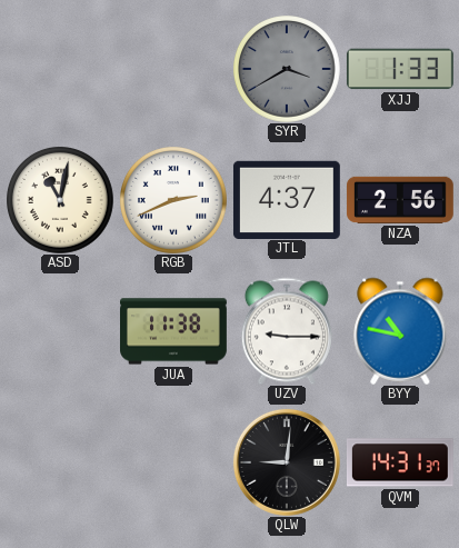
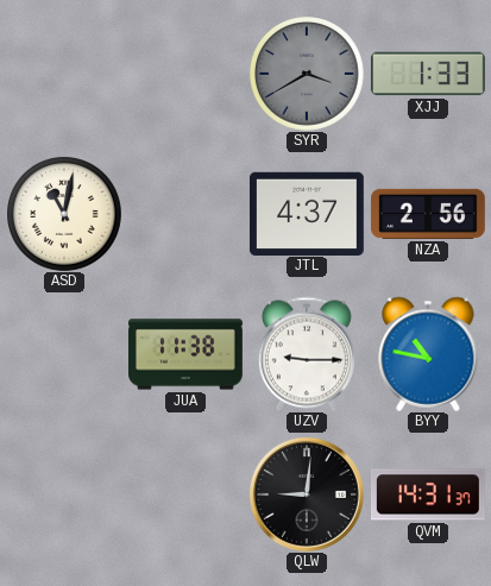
RGB: 2:41 -> none (173, 200)
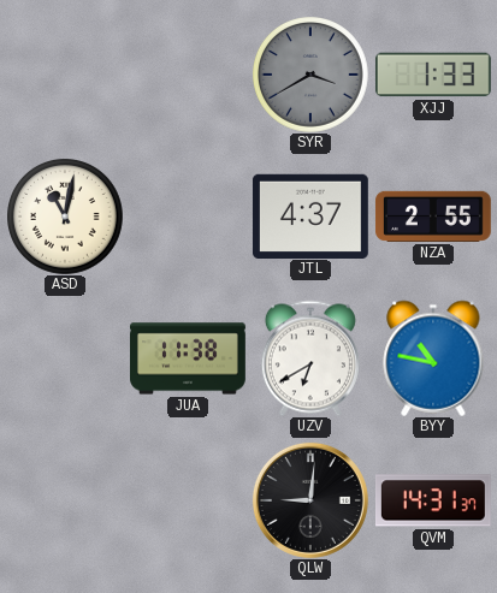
NZA: 2:56 -> 2:55 (433, 217)
UZV: 9:15 -> 6:40 (310, 358)
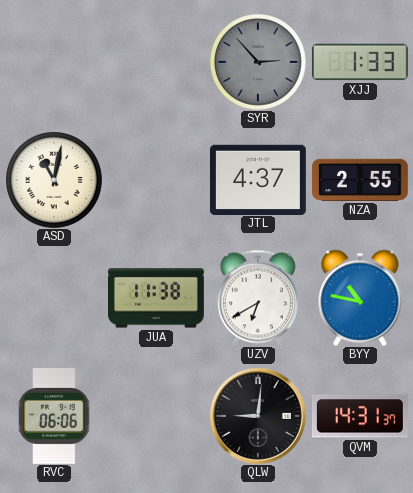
SYR: 3:40 -> 2:53 (258, 62)
RVC: none -> 06:06 (54, 416)
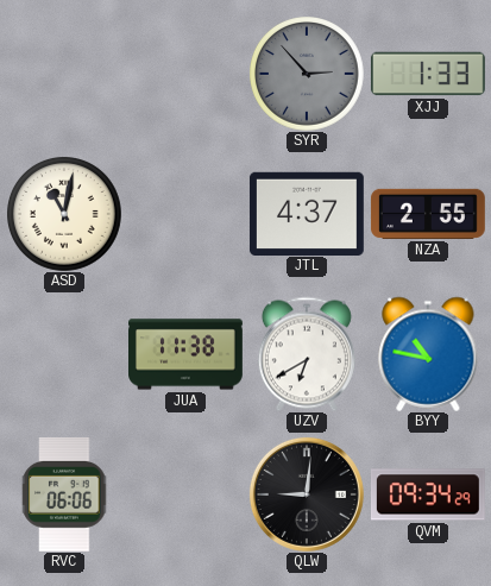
QVM: 14:31 -> 09:34 (428, 494)
